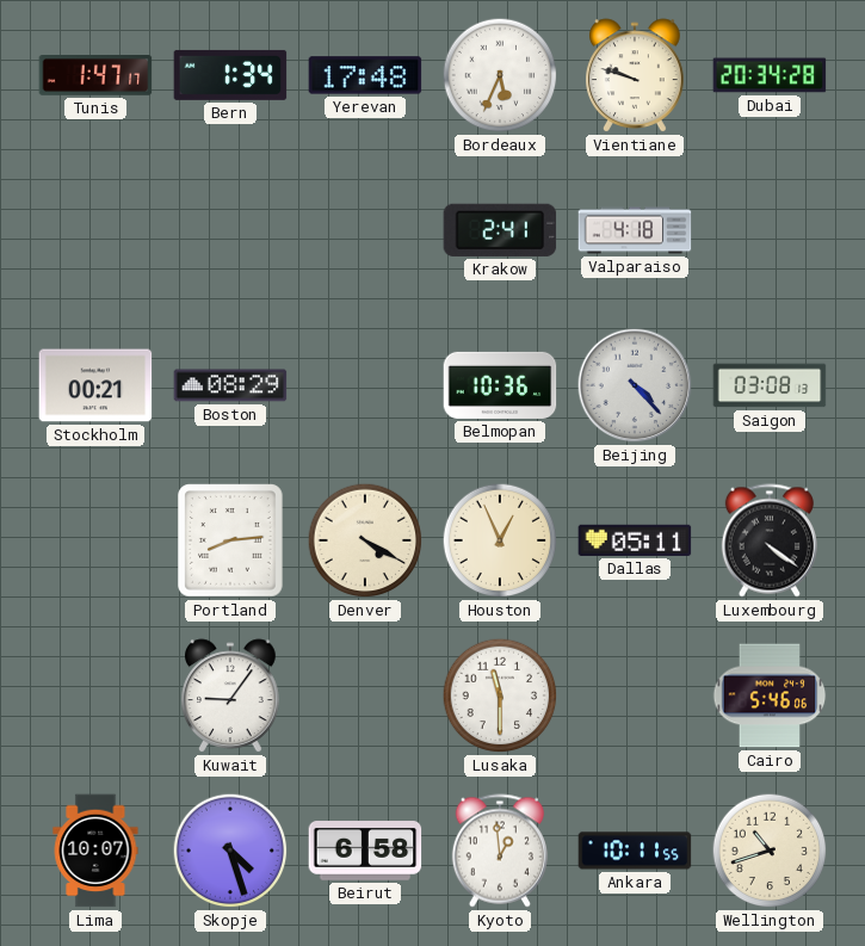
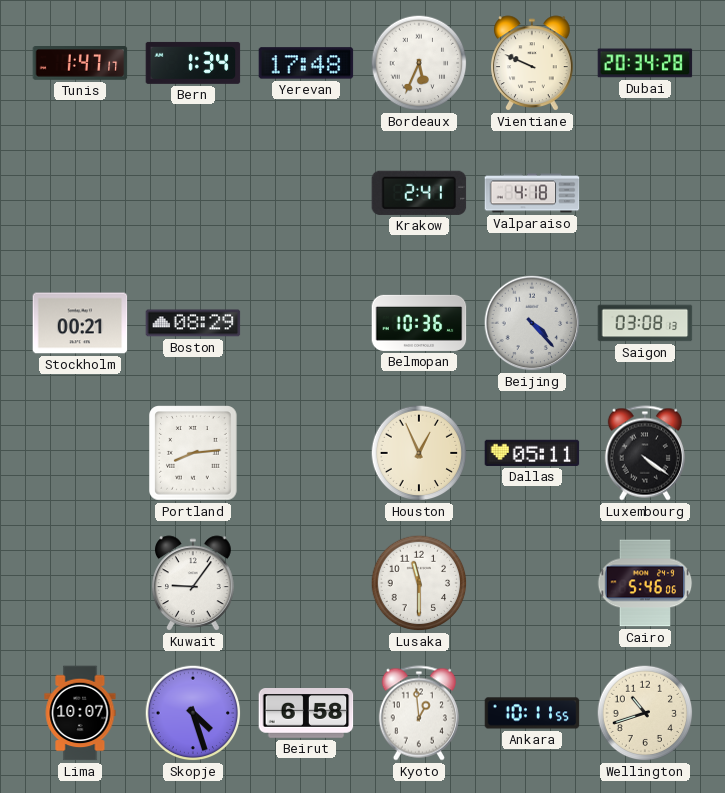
Vientiane: 9:48 -> 9:49 (533, 63)
Denver: 4:20 -> none (365, 540)
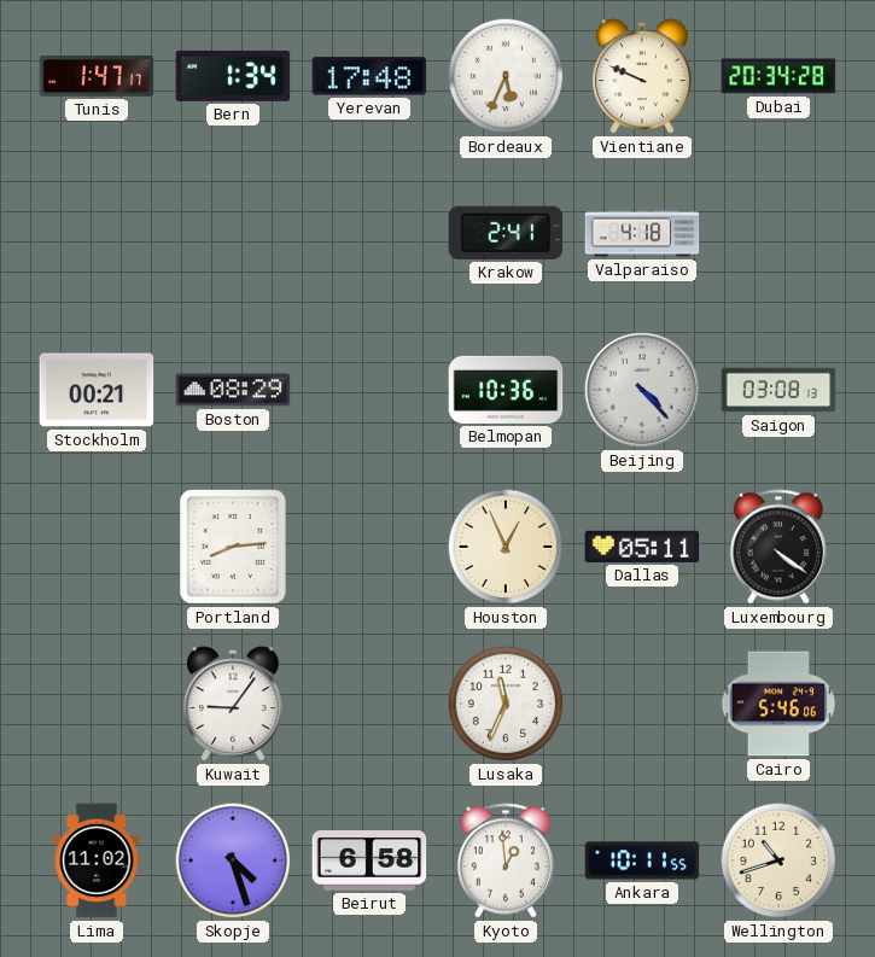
Lusaka: 11:30 -> 11:34 (506, 704)
Lima: 10:07 -> 11:02 (97, 860)
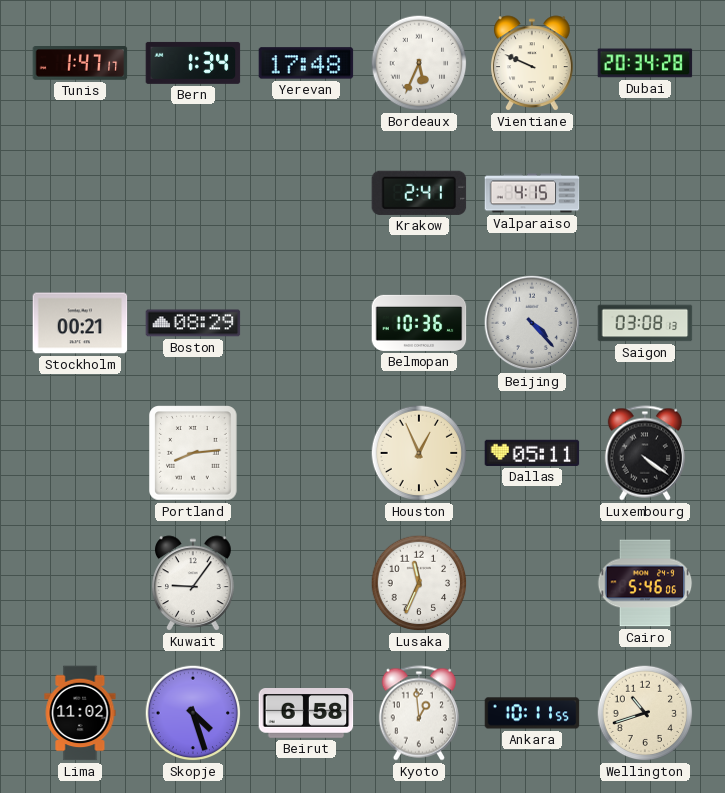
Valparaiso: 4:18 -> 4:15 (532, 193)
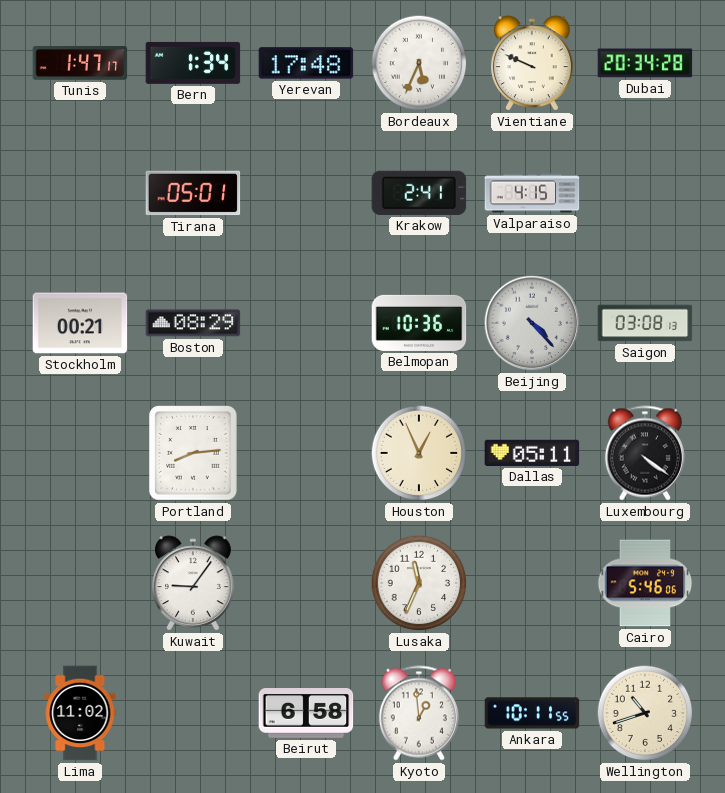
Tirana: none -> 05:01 (193, 193)
Skopje: 4:27 -> none (193, 713)
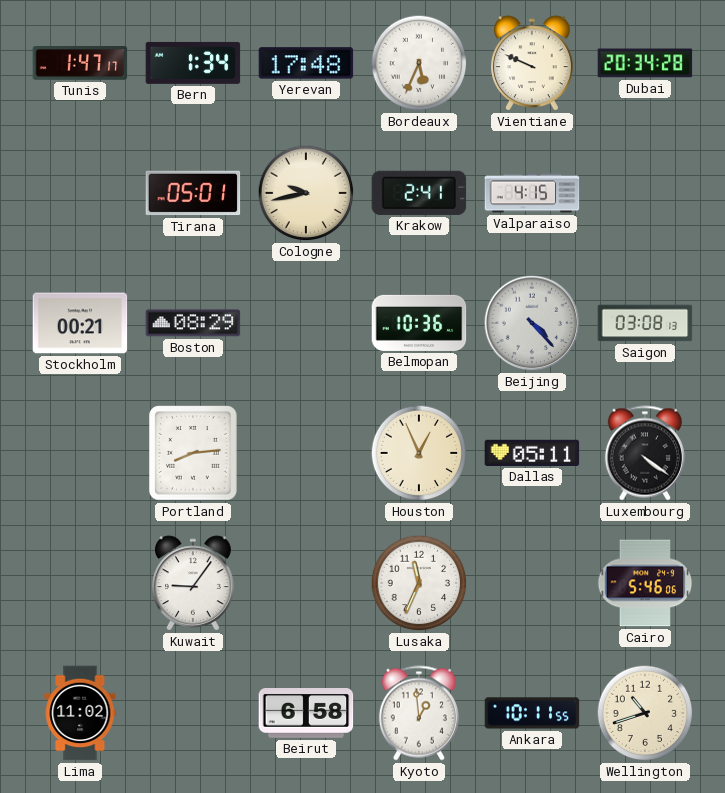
Cologne: none -> 9:43 (306, 193)
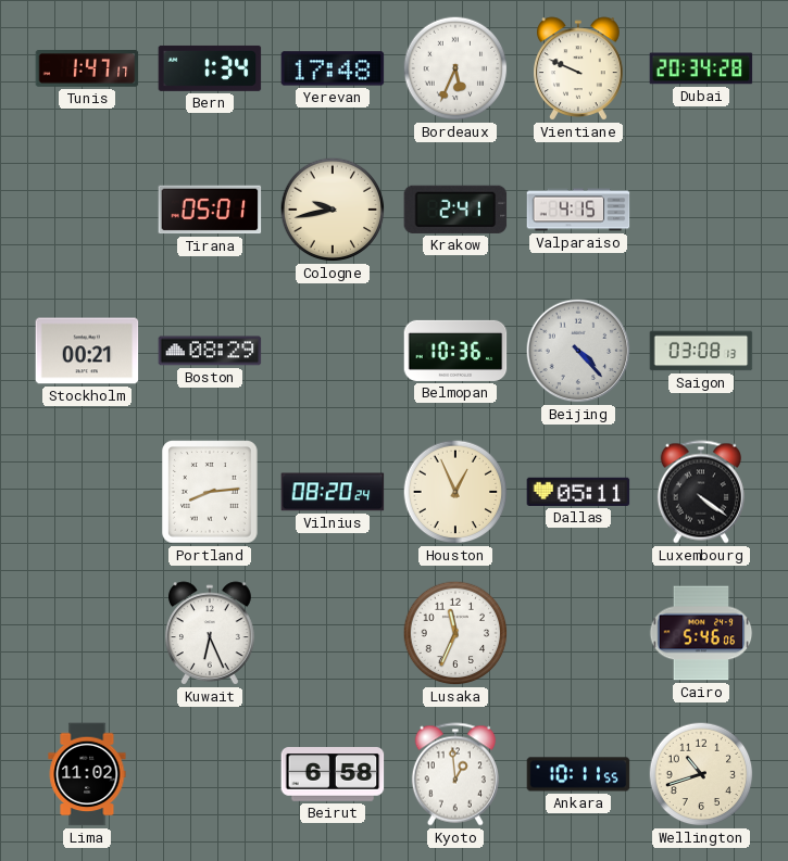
Vilnius: none -> 08:20 (333, 492)
Kuwait: 9:06 -> 6:26 (211, 633)
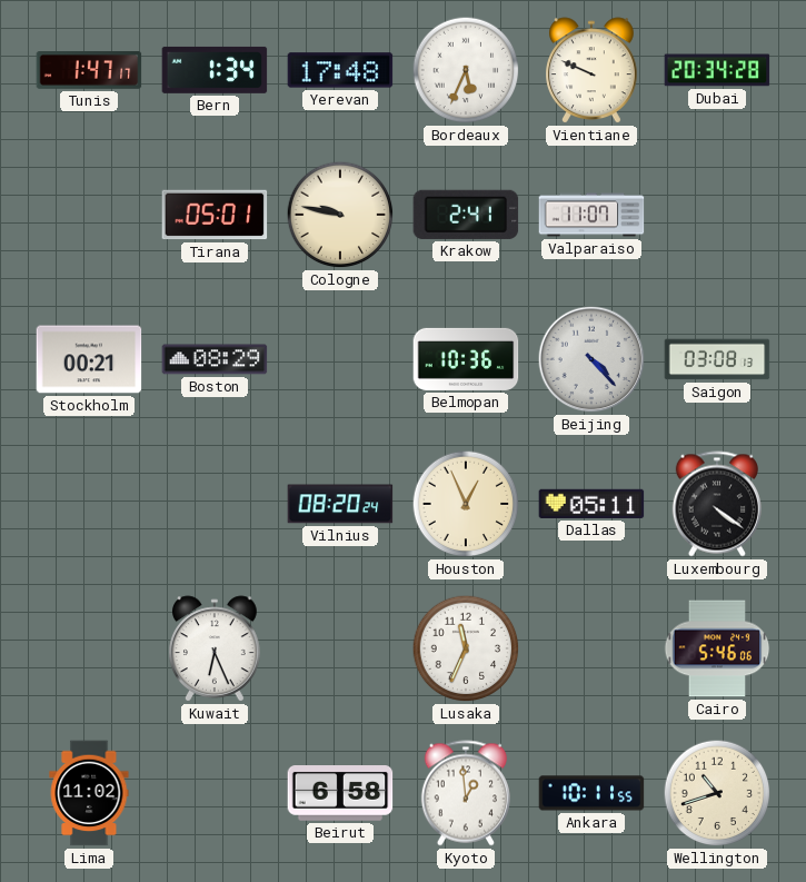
Cologne: 9:43 -> 9:47 (340, 215)
Valparaiso: 4:15 -> 11:07 (591, 215)
Portland: 8:14 -> none (210, 492)
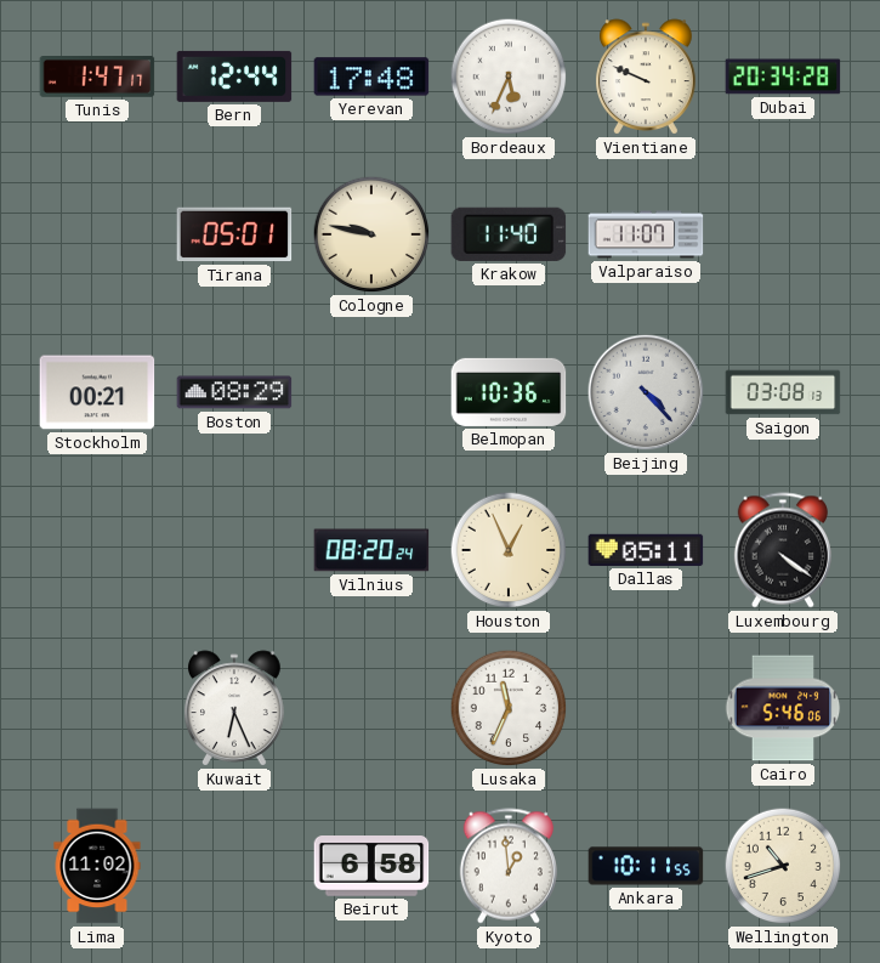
Bern: 1:34 -> 12:44 (234, 77)
Krakow: 2:41 -> 11:40 (509, 234)
